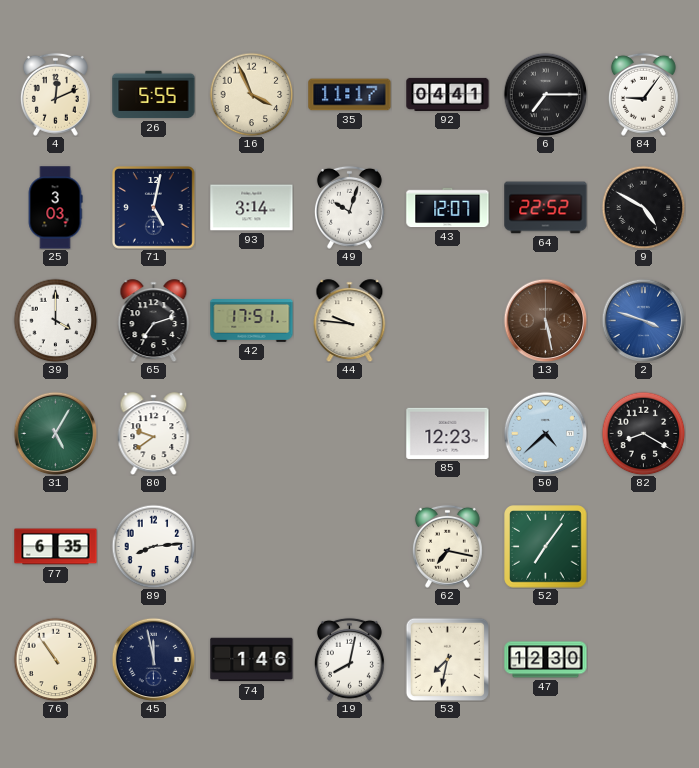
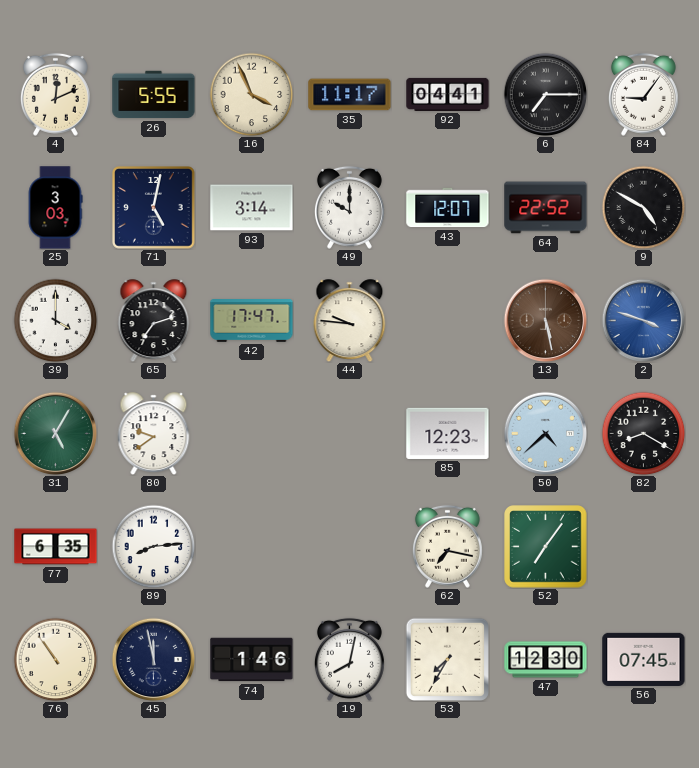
49: 10:03 -> 10:00 (349, 207)
42: 17:51 -> 17:47 (252, 321)
53: 7:32 -> 7:35 (447, 659)
56: none -> 07:45 (644, 659)
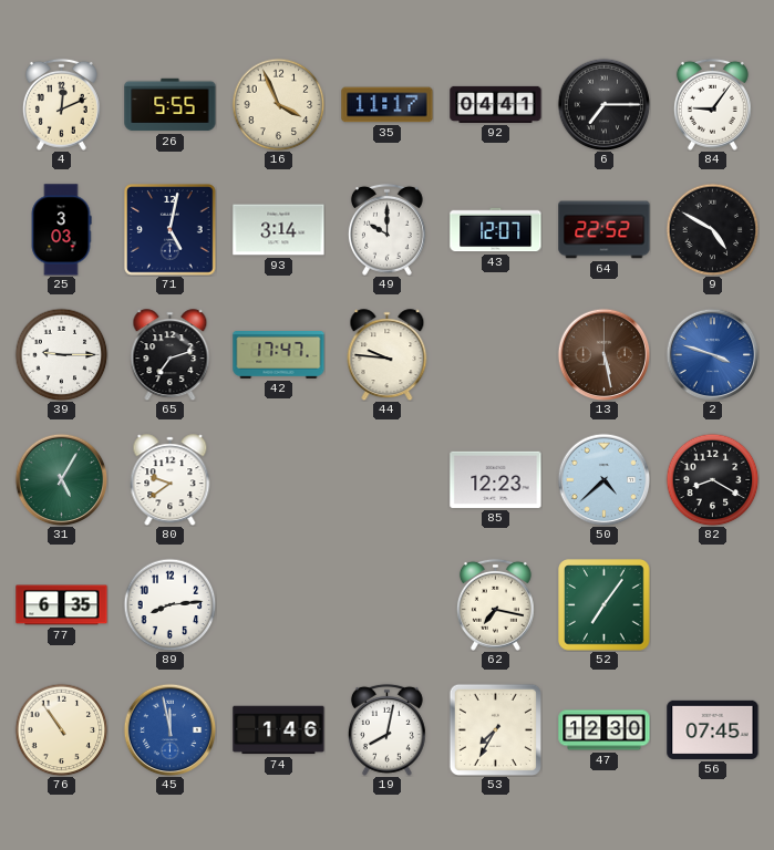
39: 4:00 -> 9:15 (61, 354)
45 dial: navy -> blue (169, 729)
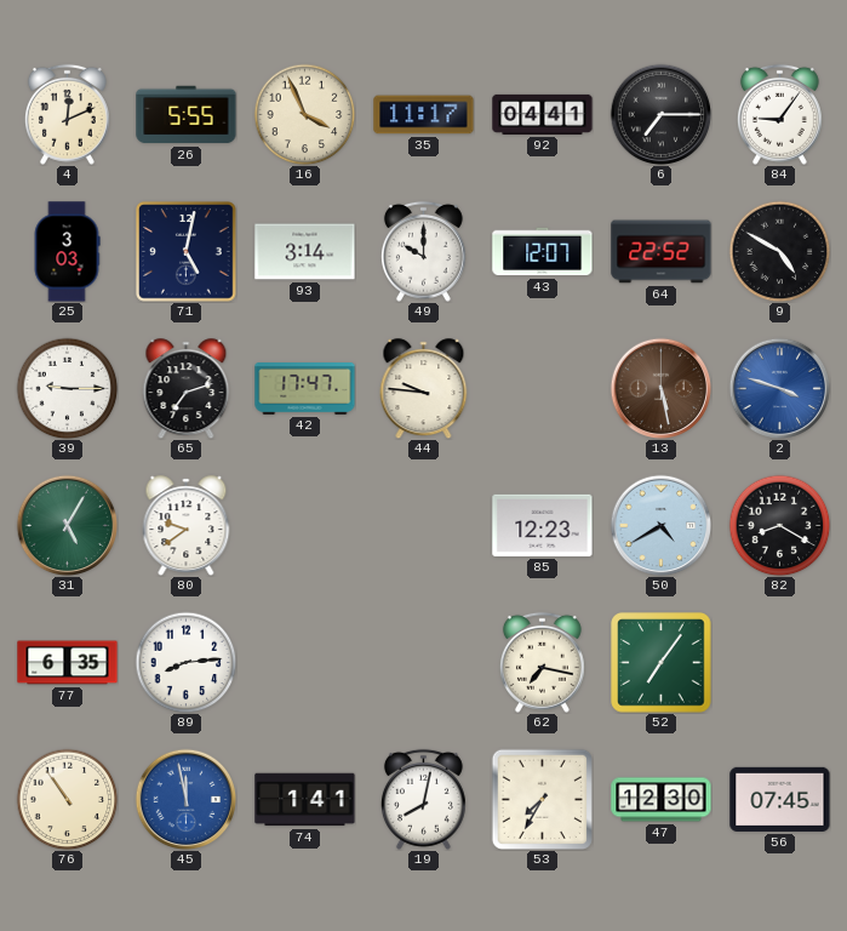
50: 4:38 -> 4:40 (660, 525)
74: 1:46 -> 1:41 (305, 800)
